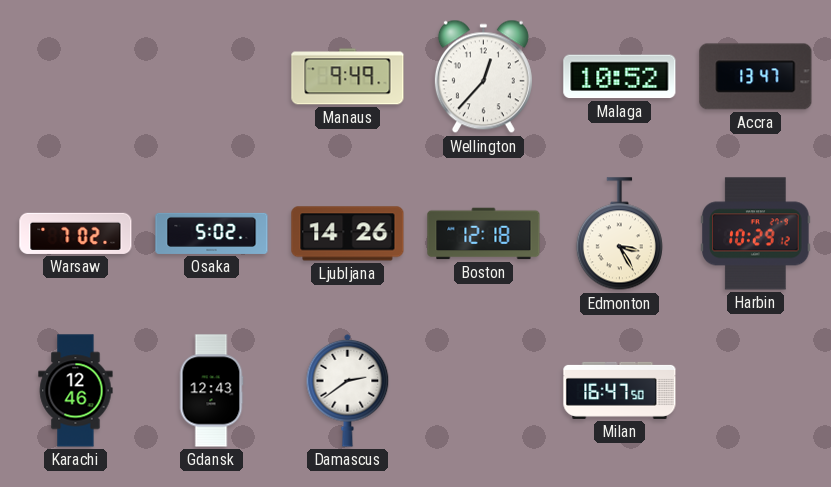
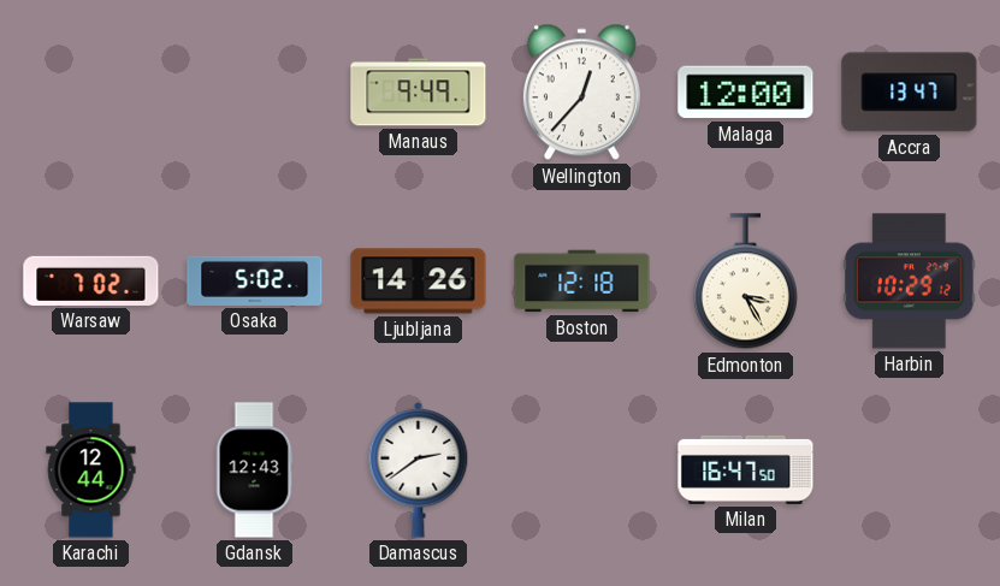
Malaga: 10:52 -> 12:00 (746, 93)
Karachi: 12:46 -> 12:44 (91, 470)
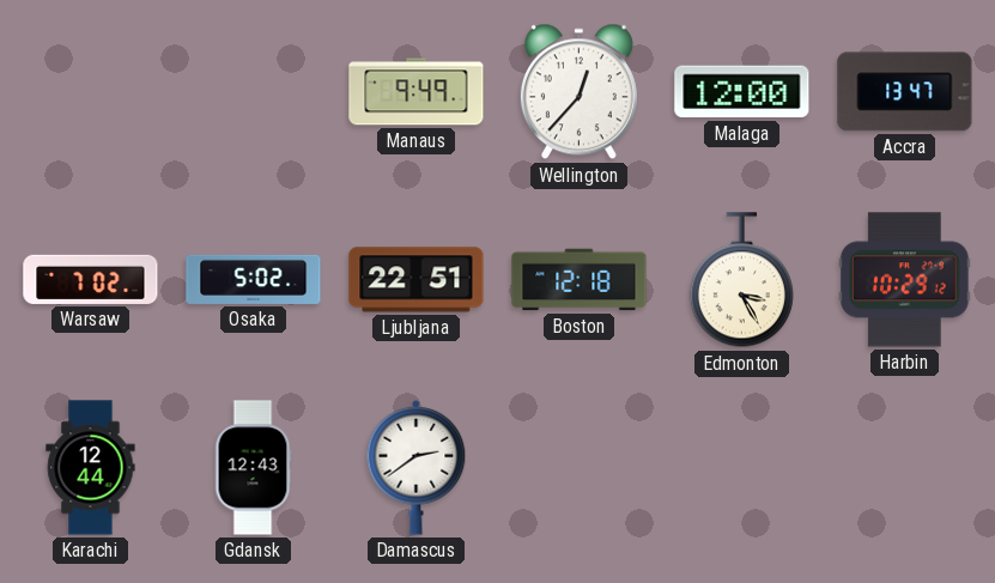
Ljubljana: 14:26 -> 22:51 (417, 280)
Milan: 16:47 -> none (746, 469)
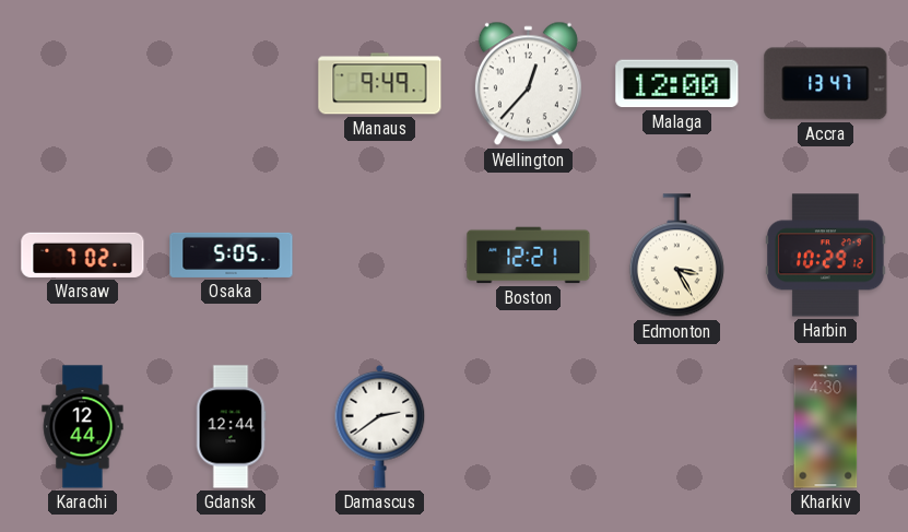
Osaka: 5:02 -> 5:05 (232, 255)
Ljubljana: 22:51 -> none (417, 280)
Boston: 12:18 -> 12:21 (529, 256)
Gdansk: 12:43 -> 12:44 (231, 427)
Kharkiv: none -> 4:30 (826, 427)
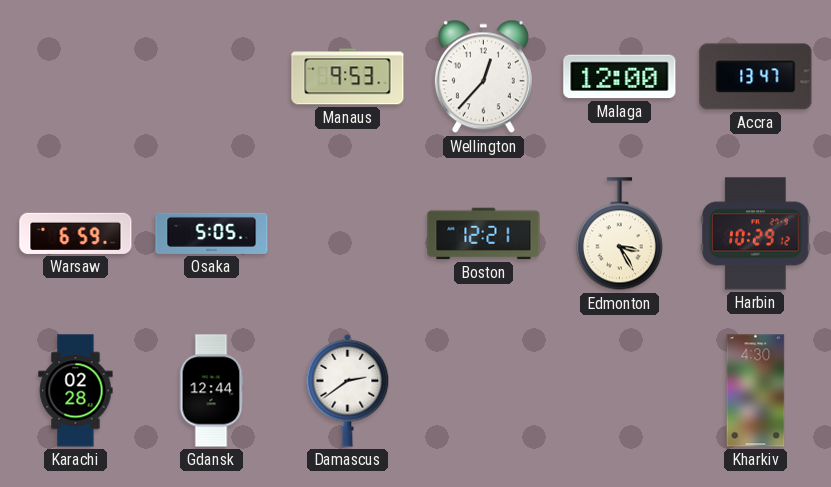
Manaus: 9:49 -> 9:53 (348, 77)
Warsaw: 7:02 -> 6:59 (76, 233)
Karachi: 12:44 -> 02:28 (76, 391)
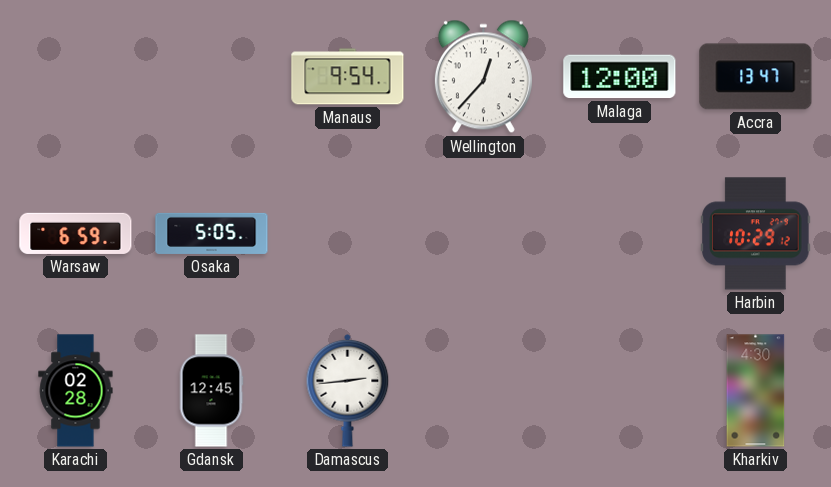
Manaus: 9:53 -> 9:54 (348, 77)
Boston: 12:21 -> none (484, 234)
Edmonton: 3:25 -> none (619, 234)
Gdansk: 12:44 -> 12:45 (211, 391)
Damascus: 2:39 -> 2:44 (348, 390)
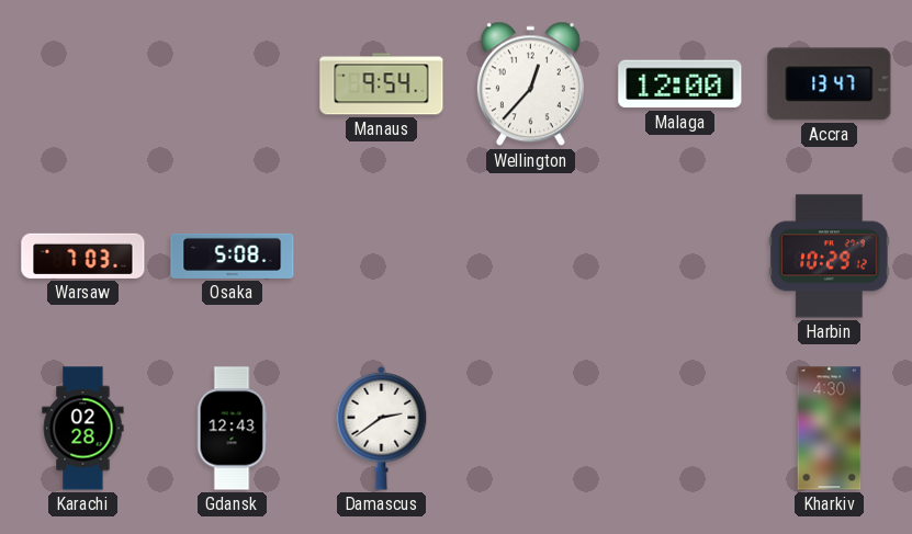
Warsaw: 6:59 -> 7:03 (83, 255)
Osaka: 5:05 -> 5:08 (233, 255)
Gdansk: 12:45 -> 12:43 (232, 429)
Damascus: 2:44 -> 2:39 (382, 428)
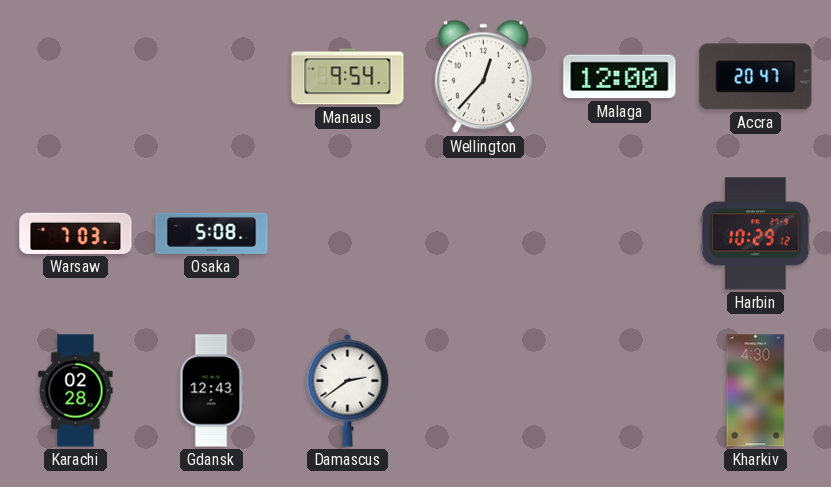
Accra: 13:47 -> 20:47 (756, 77)
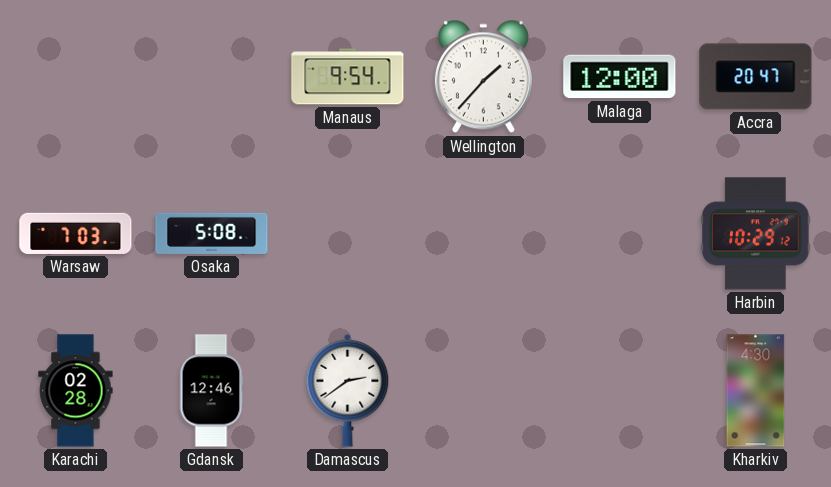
Wellington: 12:37 -> 1:37 (483, 77)
Gdansk: 12:43 -> 12:46 (211, 391)
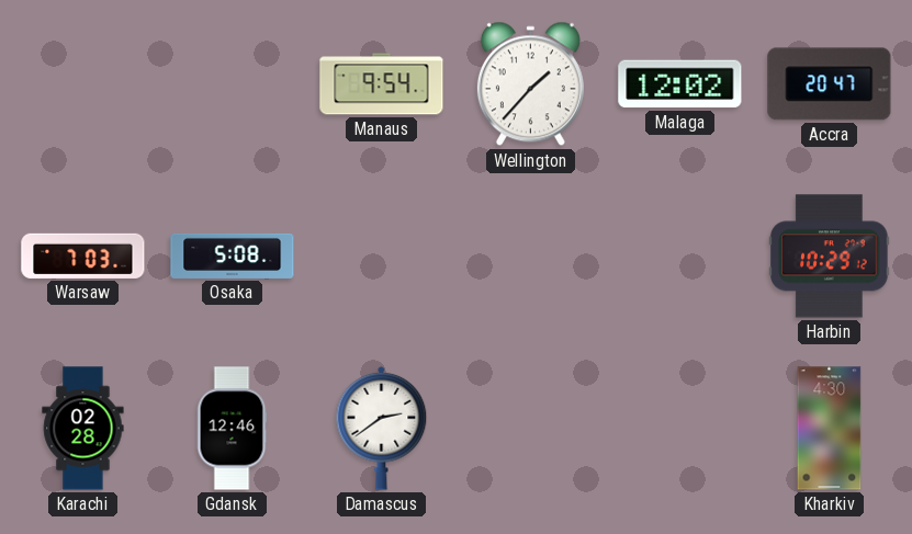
Malaga: 12:00 -> 12:02 (680, 84)
